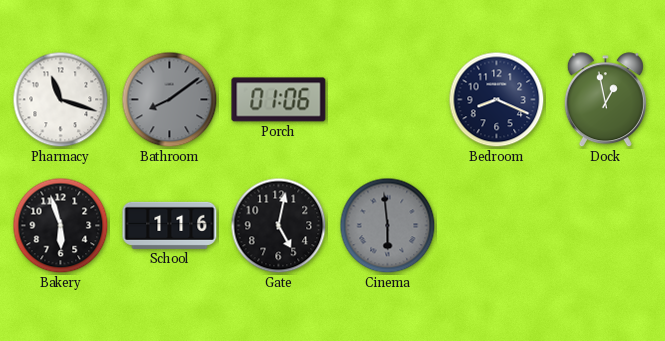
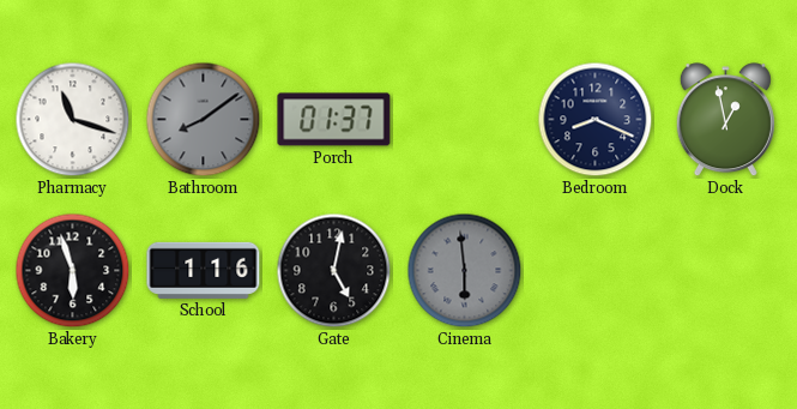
Porch: 01:06 -> 01:37 (334, 120)
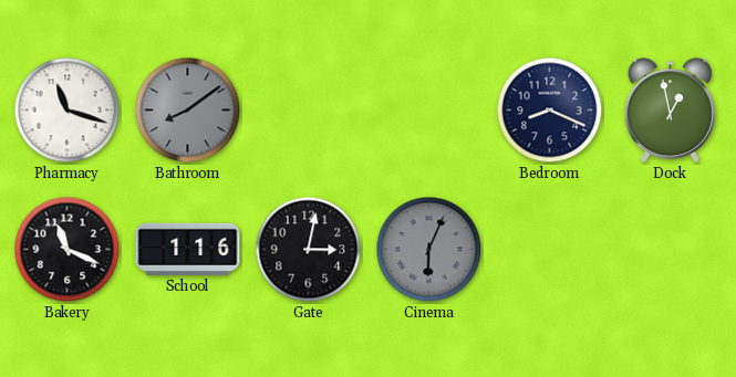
Porch: 01:37 -> none (334, 120)
Bakery: 5:57 -> 11:19 (68, 250)
Gate: 5:02 -> 3:02 (309, 250)
Cinema: 5:59 -> 6:04 (429, 250)
